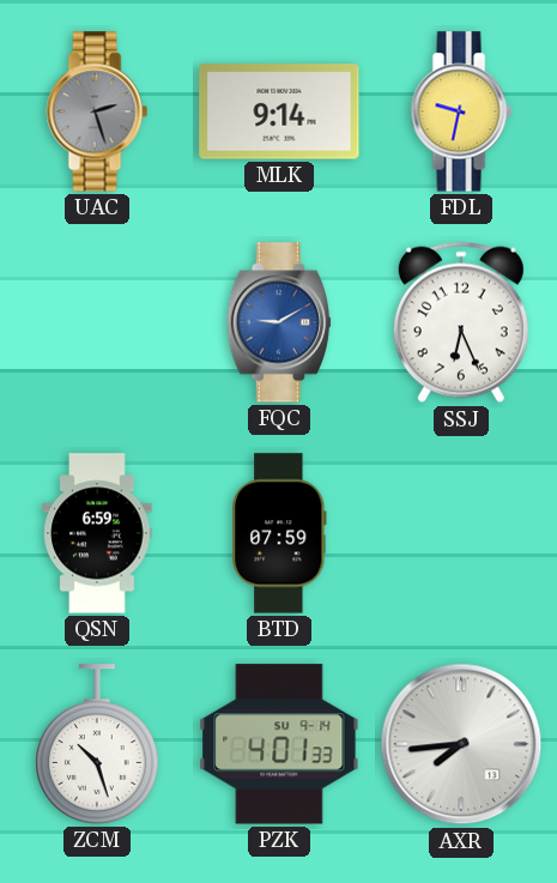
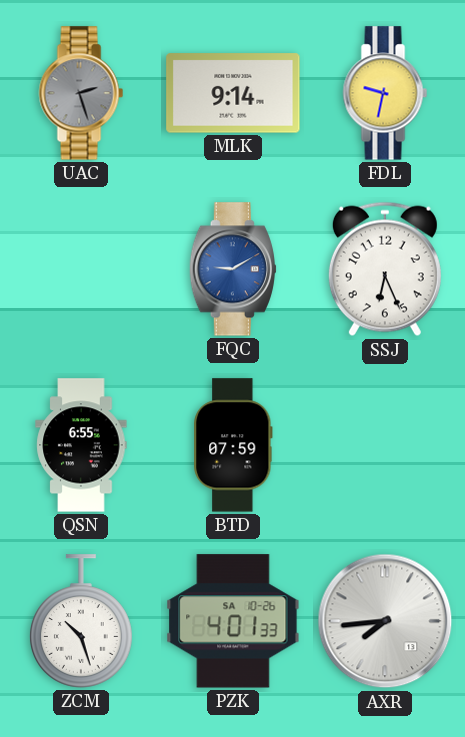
QSN: 6:59 -> 6:55 (81, 445)
PZK date: SU 9-14 -> SA 10-26 (233, 621)
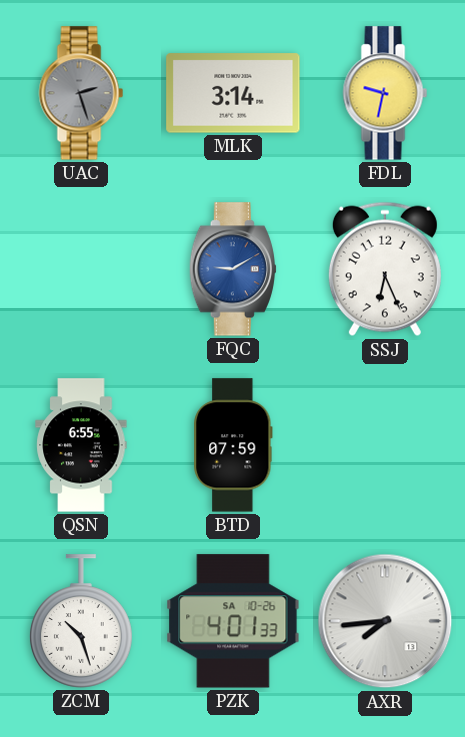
MLK: 9:14 -> 3:14 (233, 93)
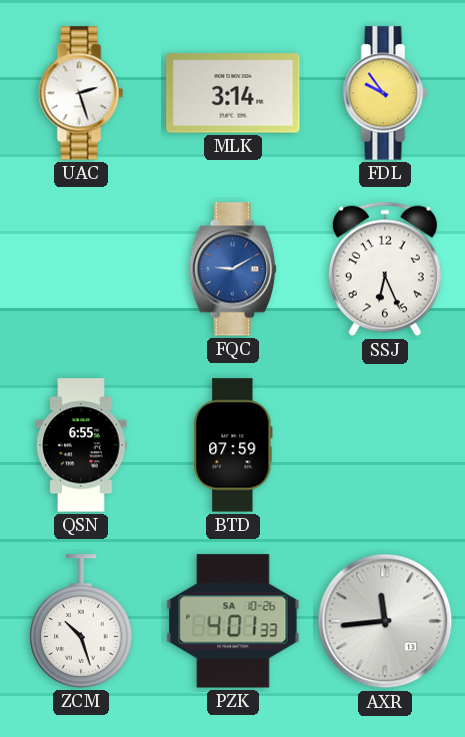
UAC dial: grey -> white (81, 93)
FDL: 9:32 -> 9:54 (385, 93)
AXR: 7:44 -> 11:44 (385, 621)
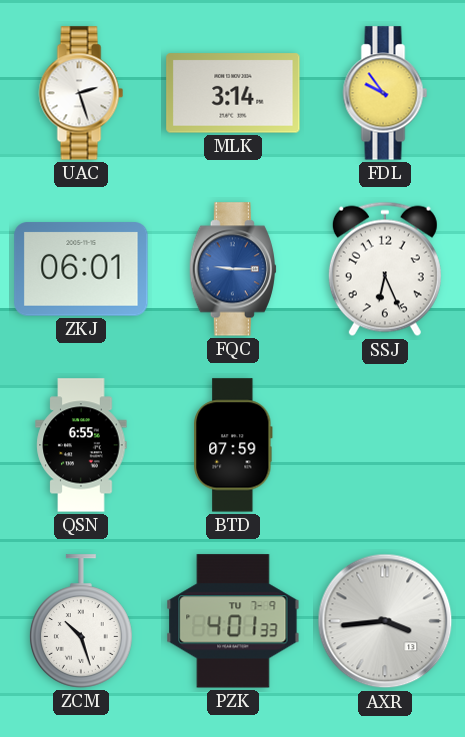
ZKJ: none -> 06:01 (81, 269)
FQC: 9:10 -> 9:15 (233, 269)
PZK date: SA 10-26 -> TU 7-9 (233, 621)
AXR: 11:44 -> 3:44 (385, 621)
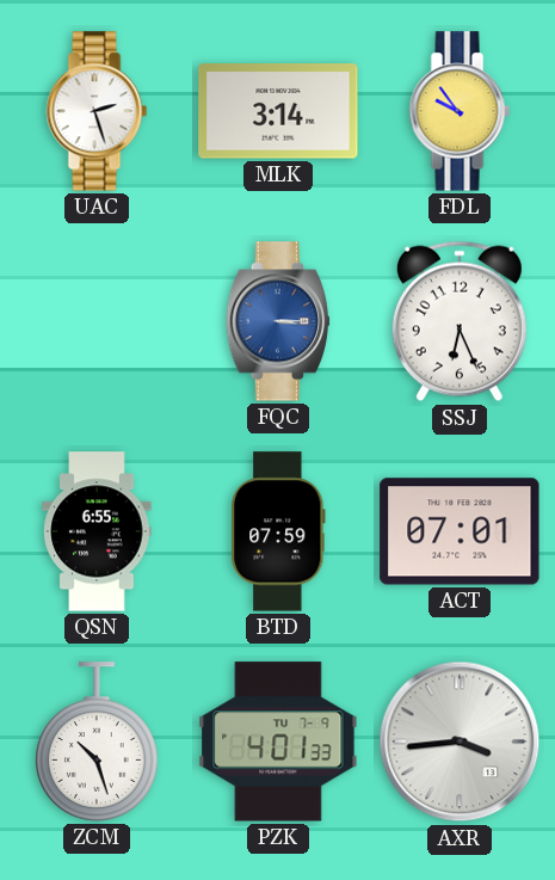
ZKJ: 06:01 -> none (81, 269)
FQC: 9:15 -> 3:15 (278, 321)
ACT: none -> 07:01 (460, 531)
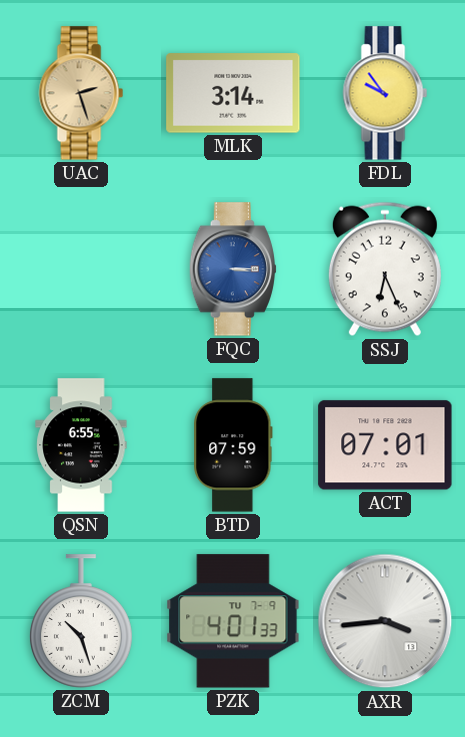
UAC dial: white -> champagne (81, 93)
